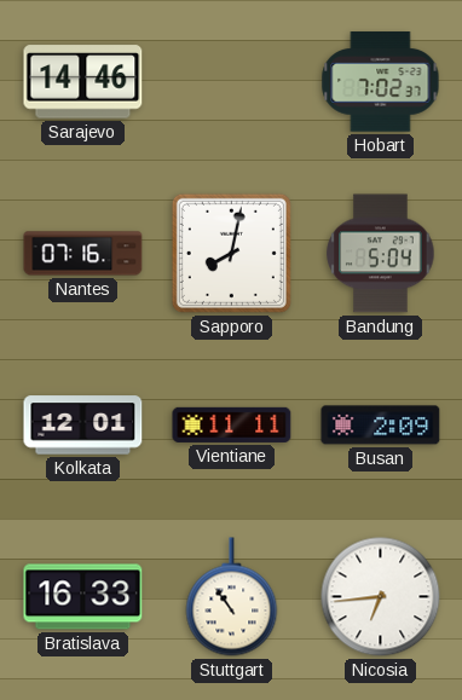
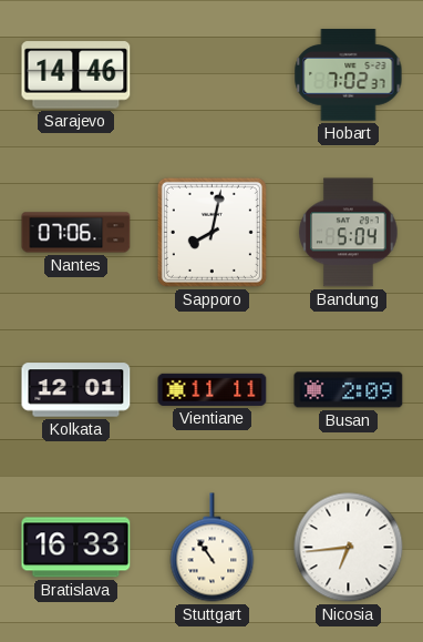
Nantes: 07:16 -> 07:06 (76, 233)
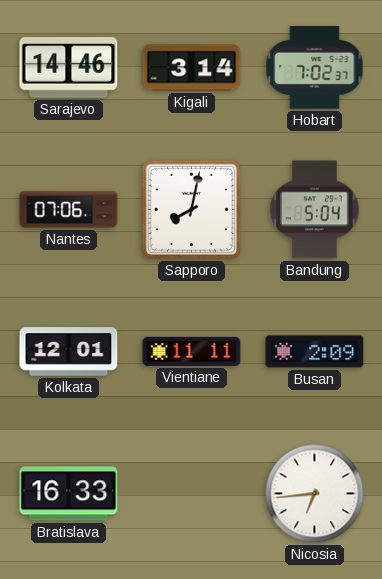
Kigali: none -> 3:14 (192, 68)
Stuttgart: 10:54 -> none (213, 548)
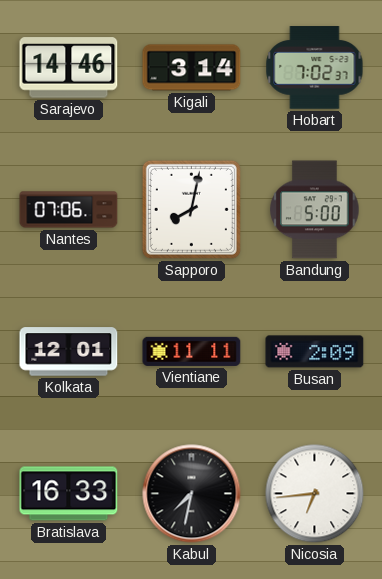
Bandung: 5:04 -> 5:00 (315, 210)
Kabul: none -> 7:32 (192, 494)
